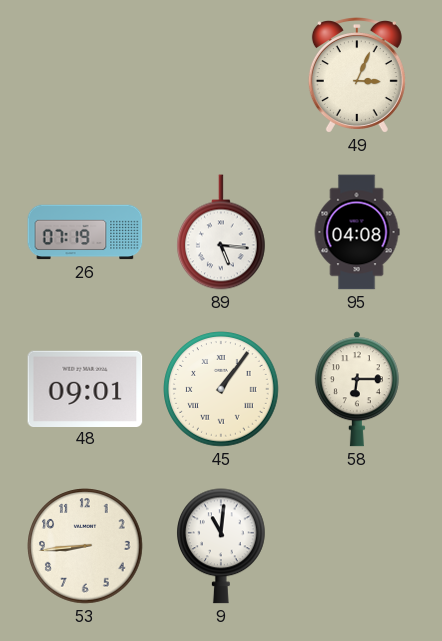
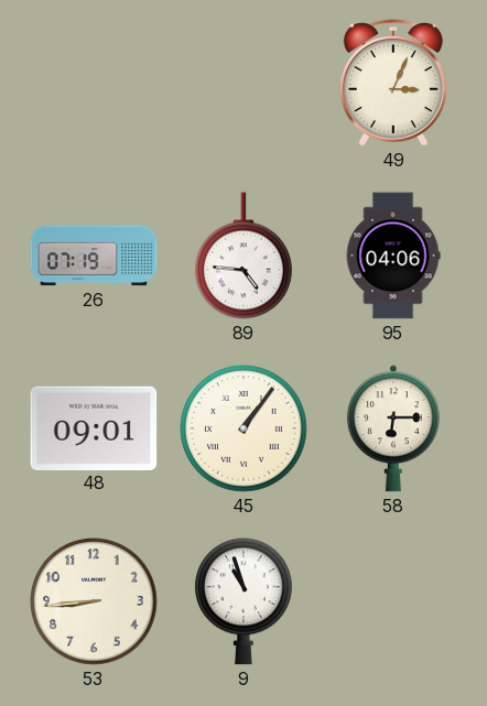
89: 5:16 -> 4:46 (245, 256)
95: 04:08 -> 04:06 (393, 256)
9: 11:01 -> 10:57 (245, 601)
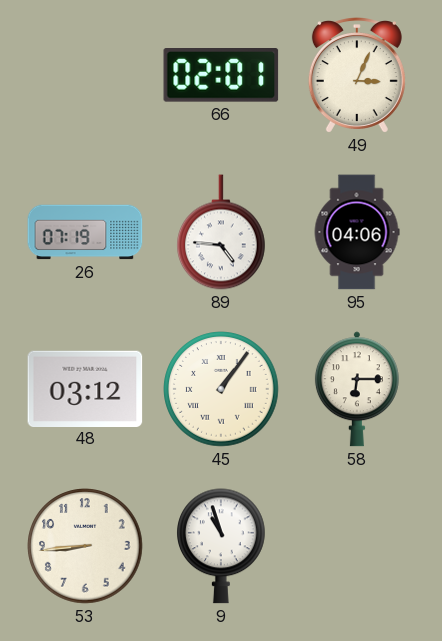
66: none -> 02:01 (221, 76)
48: 09:01 -> 03:12 (85, 388)
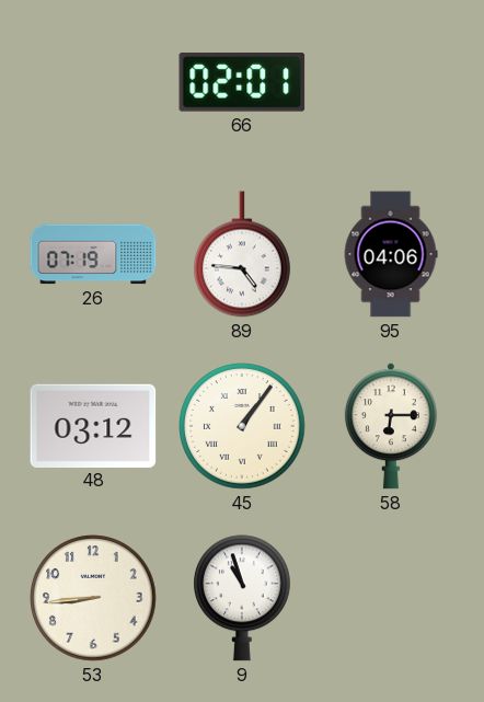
49: 3:04 -> none (357, 75)
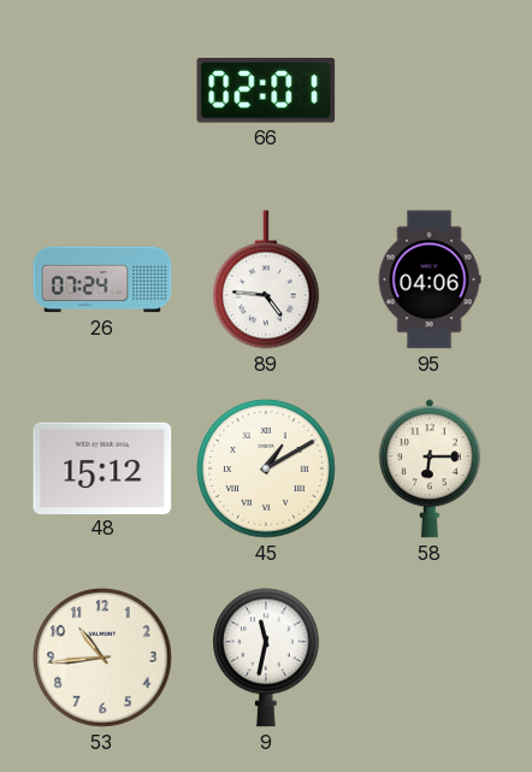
26: 07:19 -> 07:24 (102, 279)
48: 03:12 -> 15:12 (102, 467)
45: 1:06 -> 1:10 (266, 468)
53: 8:44 -> 10:44 (102, 658)
9: 10:57 -> 11:32 (267, 658)
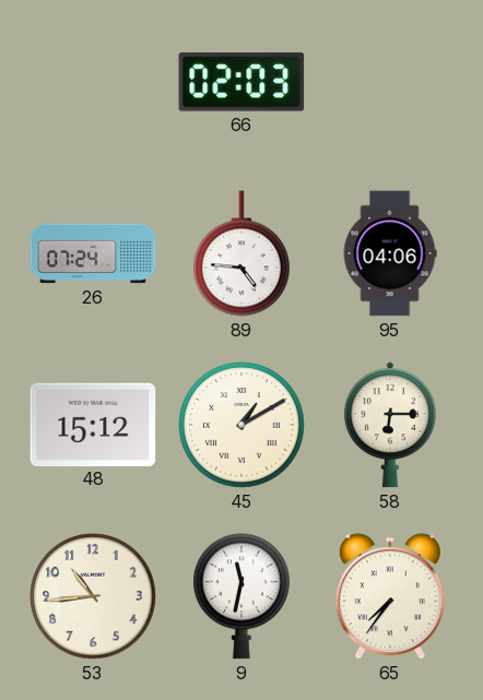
66: 02:01 -> 02:03 (241, 83)
65: none -> 7:36 (390, 596)
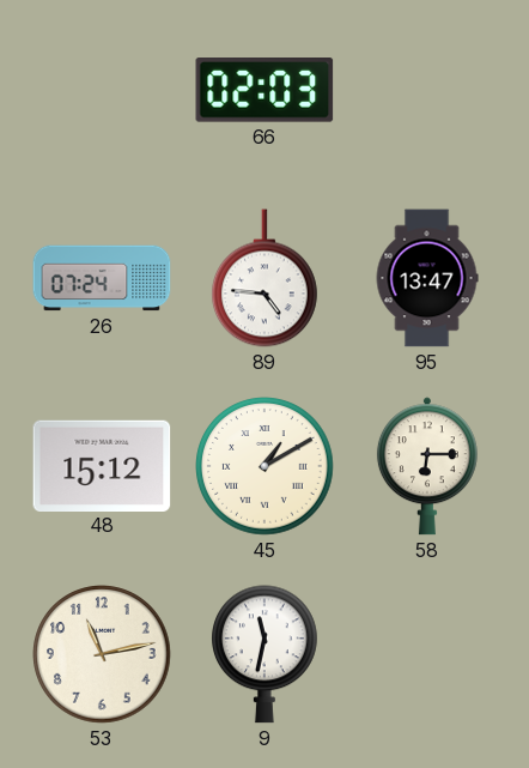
95: 04:06 -> 13:47 (427, 278)
53: 10:44 -> 11:13 (102, 654)
65: 7:36 -> none (390, 596)
